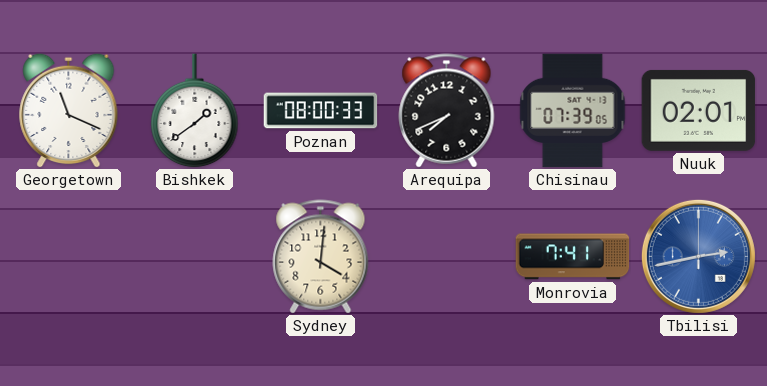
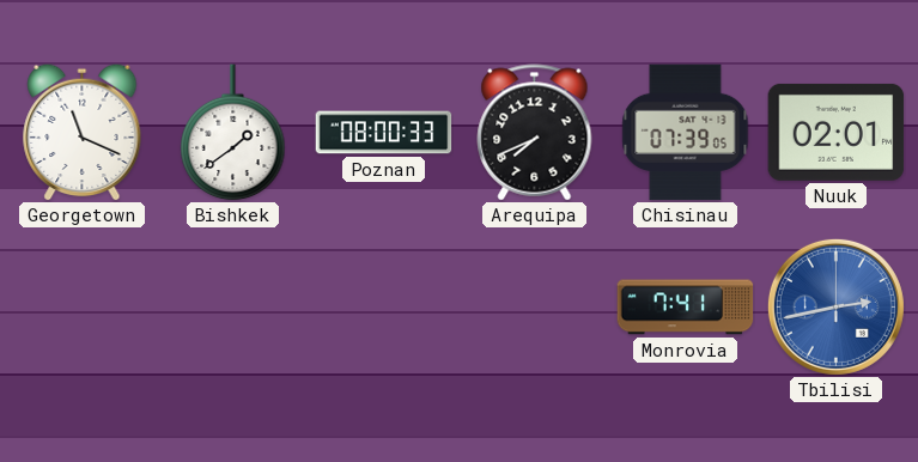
Sydney: 4:01 -> none (321, 257)
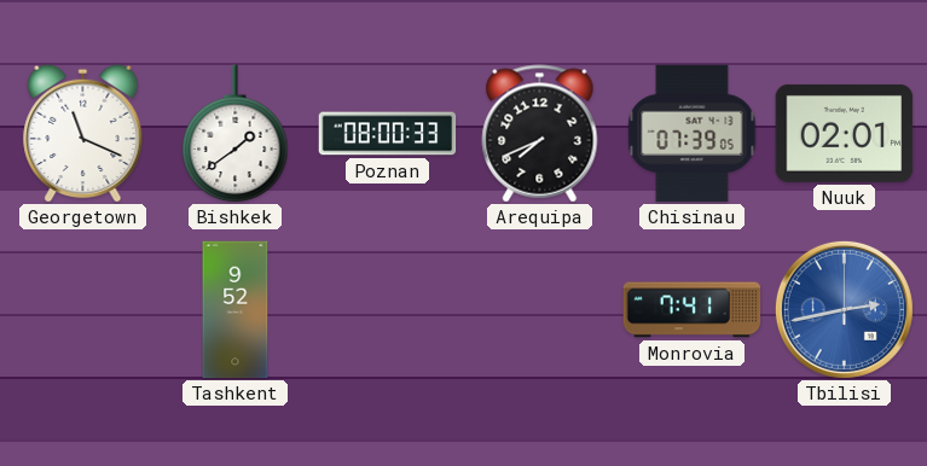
Tashkent: none -> 9:52 (236, 310)
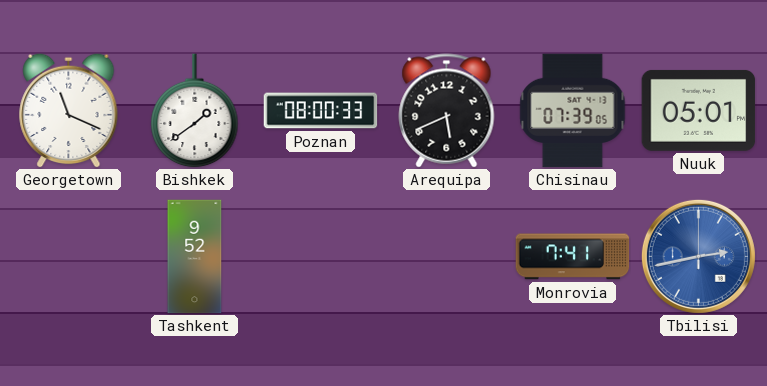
Arequipa: 7:41 -> 5:41 (447, 111)
Nuuk: 02:01 -> 05:01 (699, 110)
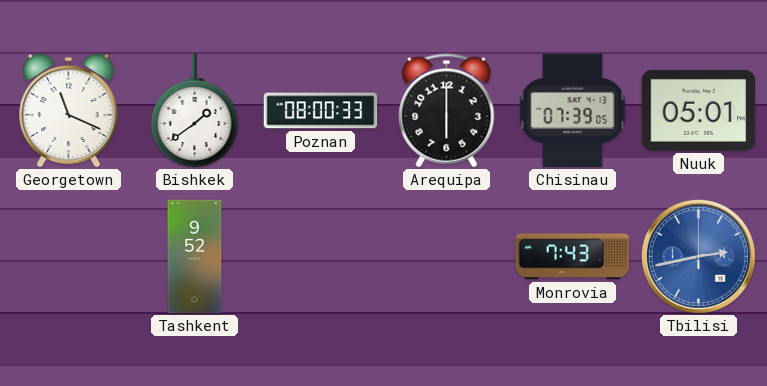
Arequipa: 5:41 -> 6:00 (447, 111)
Monrovia: 7:41 -> 7:43 (573, 257)
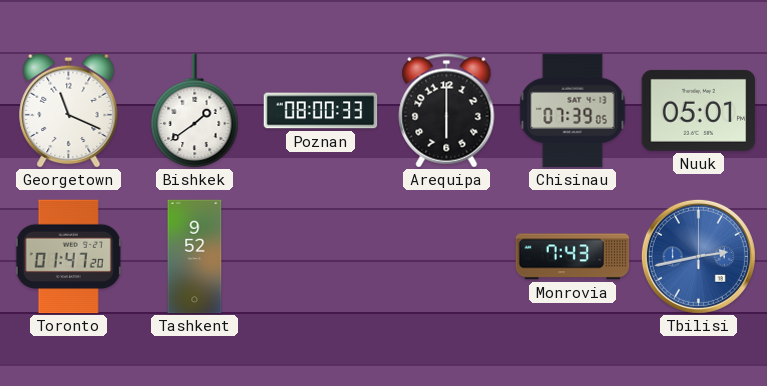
Toronto: none -> 01:47 (68, 257)
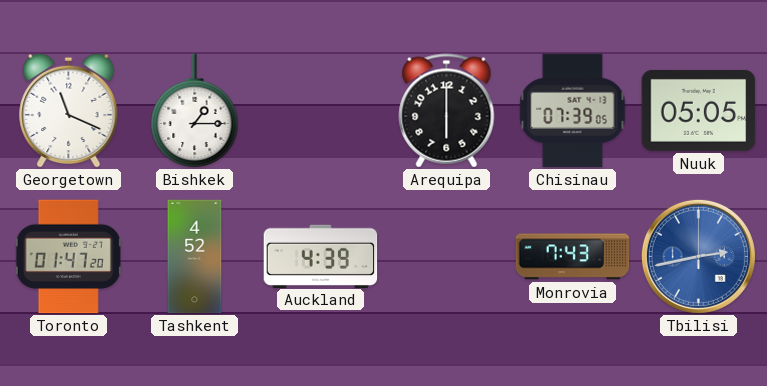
Bishkek: 1:39 -> 1:15 (195, 111)
Poznan: 08:00 -> none (321, 111)
Nuuk: 05:01 -> 05:05 (699, 110)
Tashkent: 9:52 -> 4:52 (195, 257)
Auckland: none -> 4:39 (321, 256)
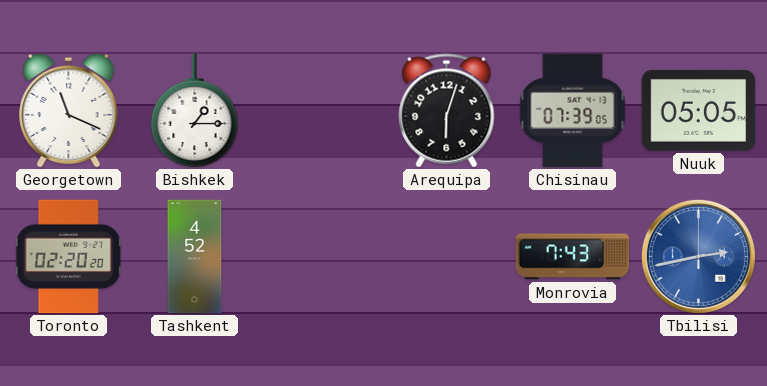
Arequipa: 6:00 -> 6:03 (447, 111)
Toronto: 01:47 -> 02:20 (68, 257)
Auckland: 4:39 -> none (321, 256)
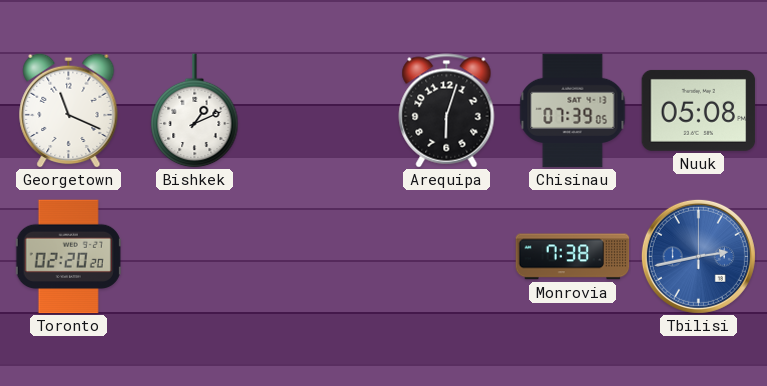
Bishkek: 1:15 -> 1:11 (195, 111)
Nuuk: 05:05 -> 05:08 (699, 110)
Tashkent: 4:52 -> none (195, 257)
Monrovia: 7:43 -> 7:38 (573, 257)
